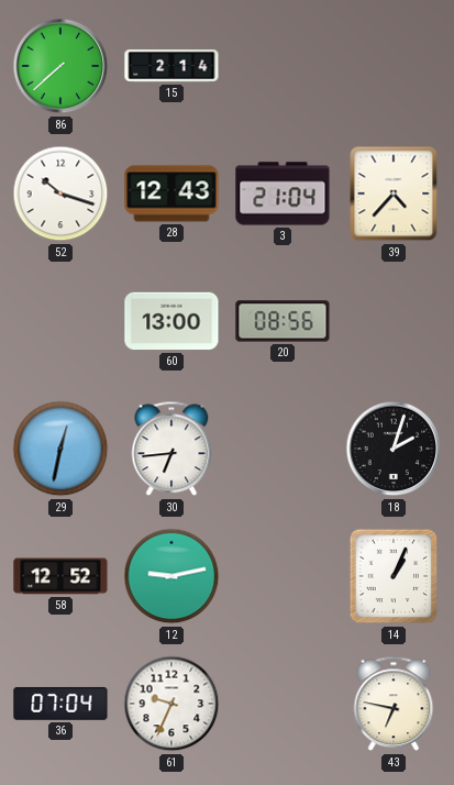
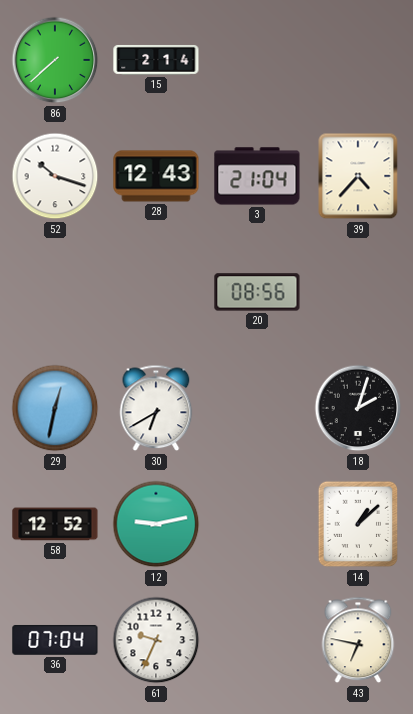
60: 13:00 -> none (171, 321)
30: 6:44 -> 6:40 (156, 408)
14: 1:04 -> 1:08 (358, 524)
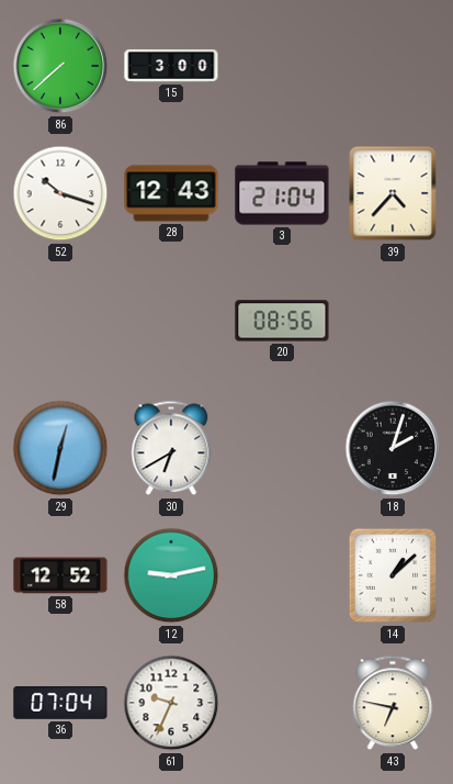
15: 2:14 -> 3:00 (171, 66)
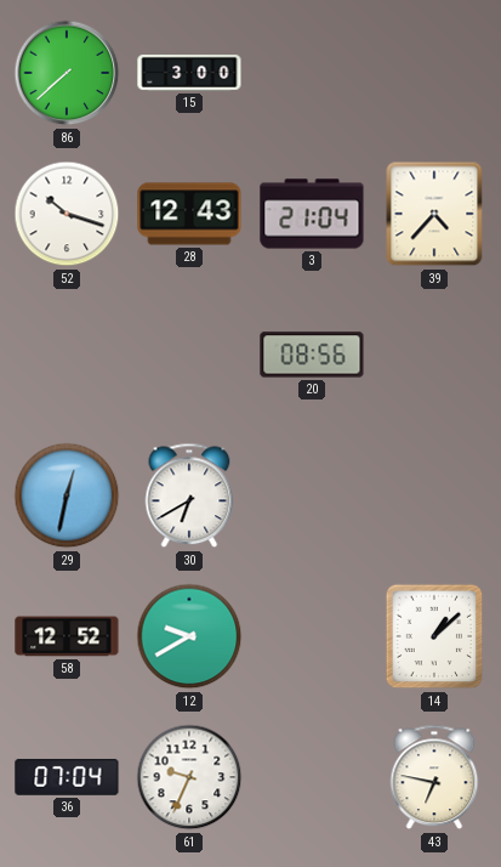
18: 2:03 -> none (393, 448)
12: 9:13 -> 9:40 (189, 636)
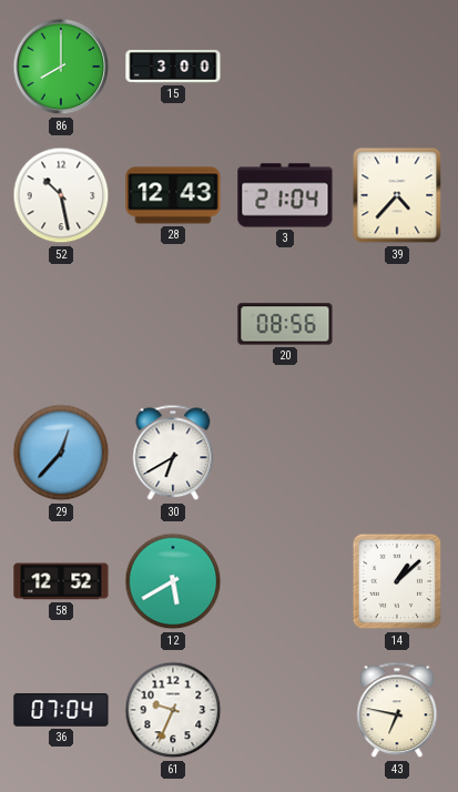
86: 7:38 -> 8:00 (61, 67)
52: 10:18 -> 10:28 (61, 195)
29: 12:32 -> 12:37 (61, 453)
12: 9:40 -> 5:40 (173, 581)
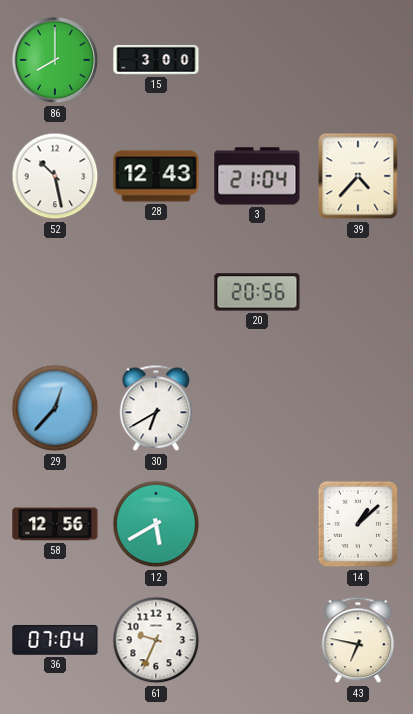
20: 08:56 -> 20:56 (257, 292)
58: 12:52 -> 12:56 (55, 524)
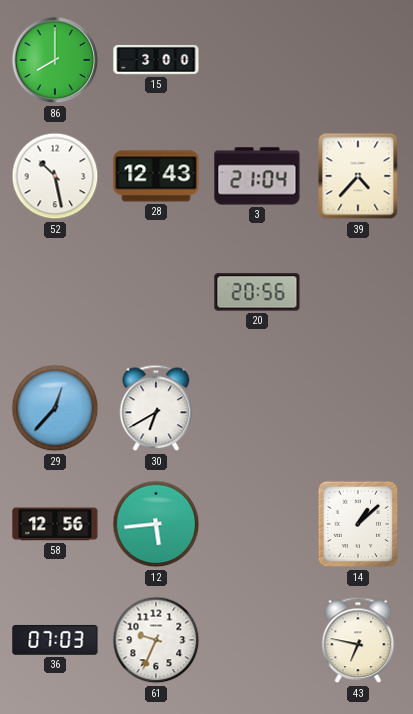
12: 5:40 -> 5:44 (156, 524)
36: 07:04 -> 07:03 (55, 640)
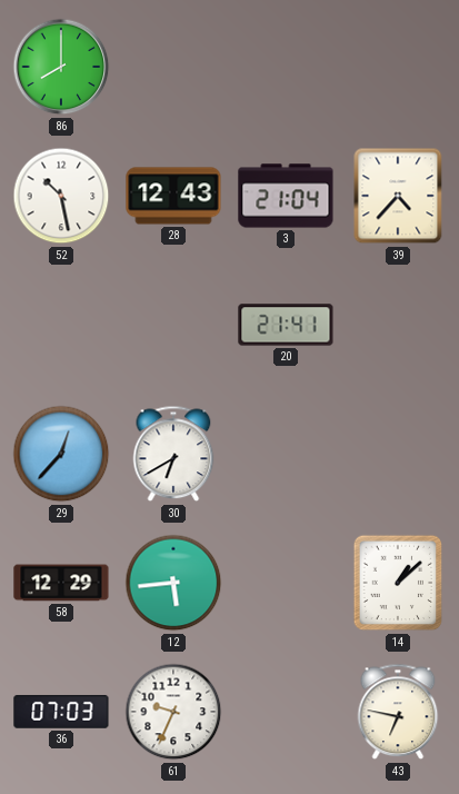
15: 3:00 -> none (156, 60)
20: 20:56 -> 21:41 (286, 325)
58: 12:56 -> 12:29 (61, 583)
